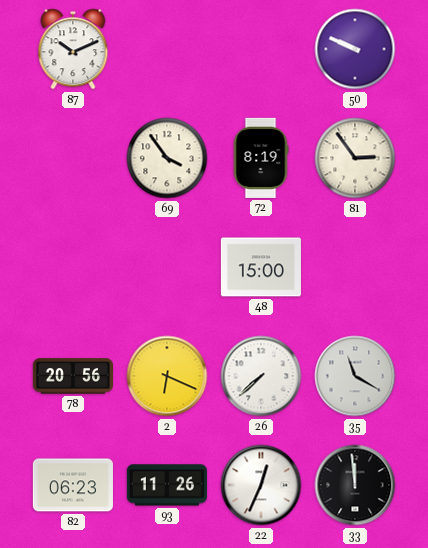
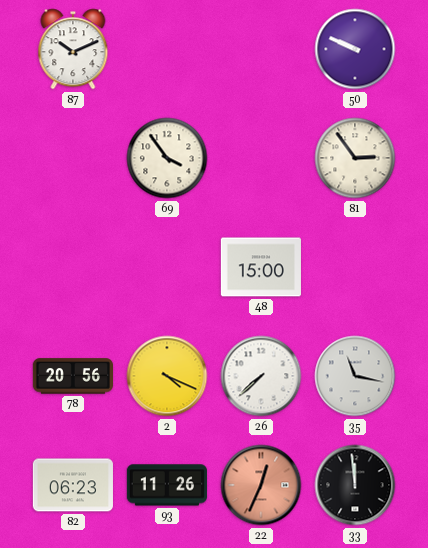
72: 8:19 -> none (261, 158)
2: 6:19 -> 4:19 (167, 376)
35: 11:20 -> 11:17 (355, 376)
22 dial: white -> salmon (261, 485)
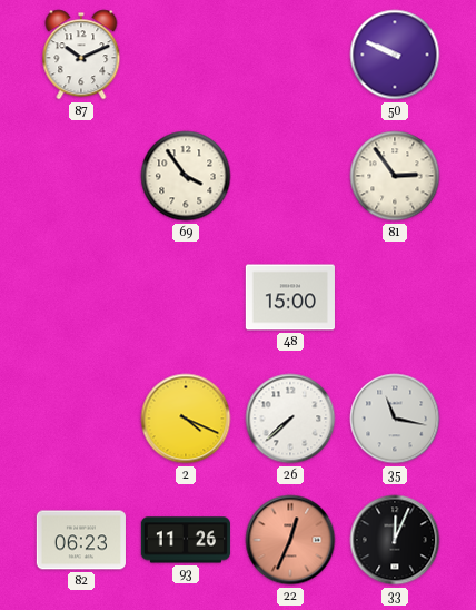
78: 20:56 -> none (72, 376)
33: 11:59 -> 12:04 (395, 540)
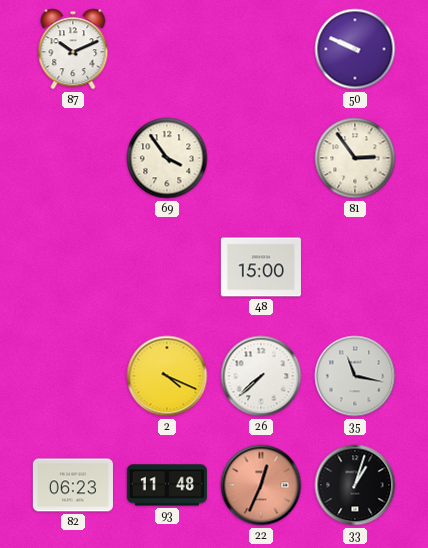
93: 11:26 -> 11:48 (167, 485)
33: 12:04 -> 1:03 (355, 485)
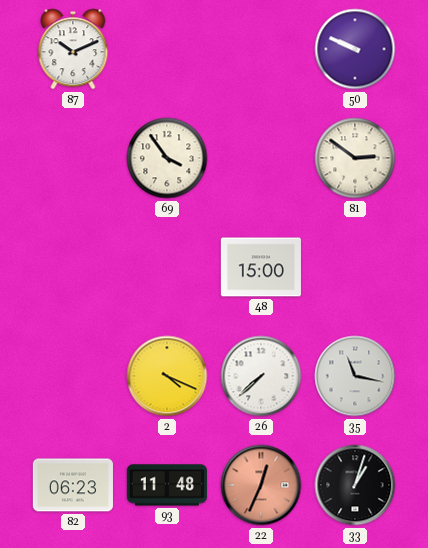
81: 2:54 -> 2:51 (355, 158)
